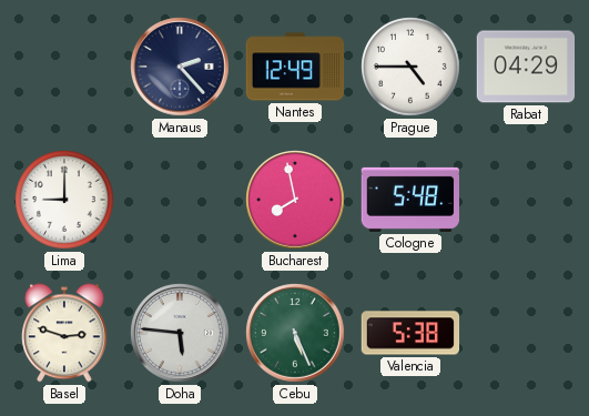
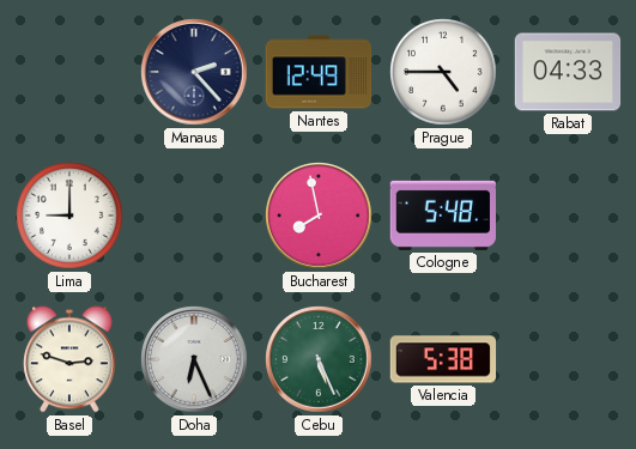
Rabat: 04:29 -> 04:33 (568, 72)
Doha: 5:46 -> 6:26 (194, 359)
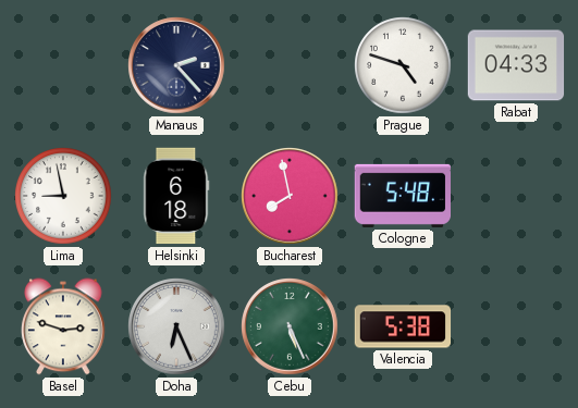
Nantes: 12:49 -> none (319, 72)
Prague: 4:45 -> 4:48 (403, 65)
Lima: 9:00 -> 8:58 (63, 196)
Helsinki: none -> 6:18 (176, 196)
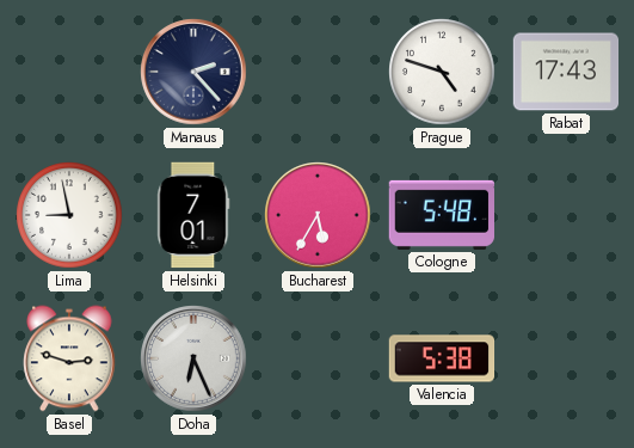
Rabat: 04:33 -> 17:43 (566, 72)
Helsinki: 6:18 -> 7:01 (193, 215)
Bucharest: 7:58 -> 5:35 (318, 215)
Cebu: 5:26 -> none (290, 326)
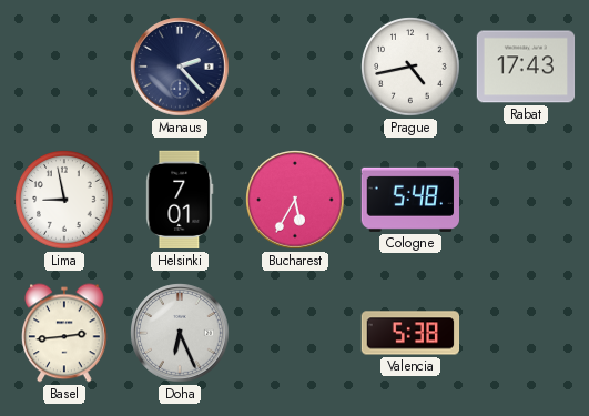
Prague: 4:48 -> 4:43 (410, 67)
Basel: 2:48 -> 2:44 (64, 333)
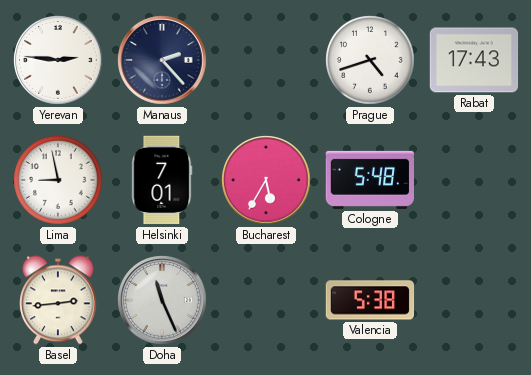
Yerevan: none -> 2:46 (58, 60)
Prague: 4:43 -> 4:42 (370, 60)
Doha: 6:26 -> 11:26 (162, 300)
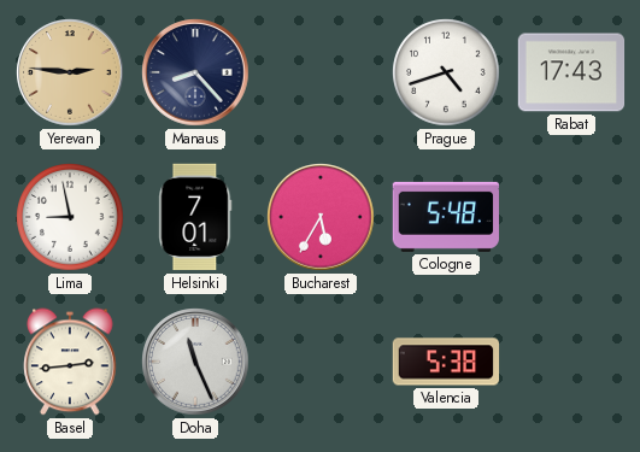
Yerevan dial: white -> champagne (70, 72)
Manaus: 2:23 -> 8:23 (195, 72)
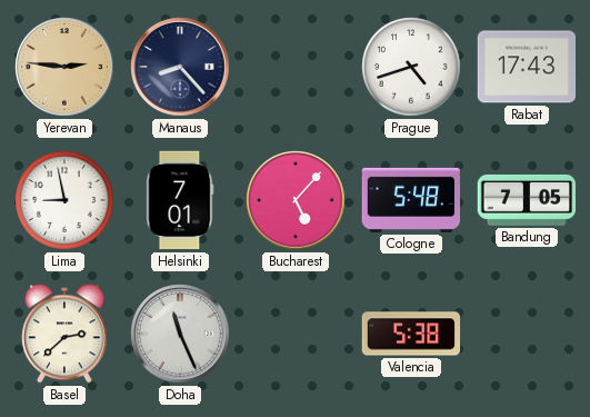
Bucharest: 5:35 -> 5:07 (296, 200)
Bandung: none -> 7:05 (527, 200)
Basel: 2:44 -> 2:38 (64, 334)
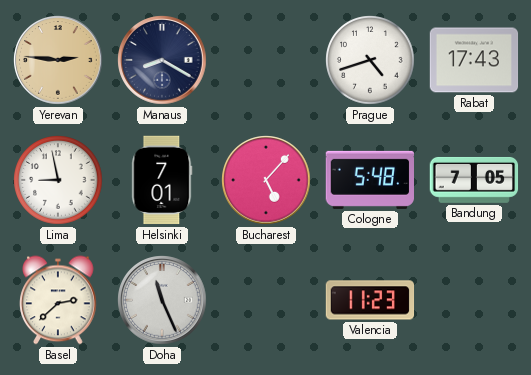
Manaus: 8:23 -> 8:20 (162, 60)
Valencia: 5:38 -> 11:23 (370, 300)
